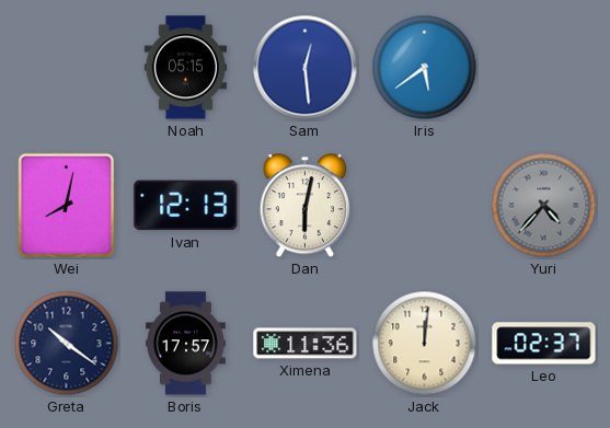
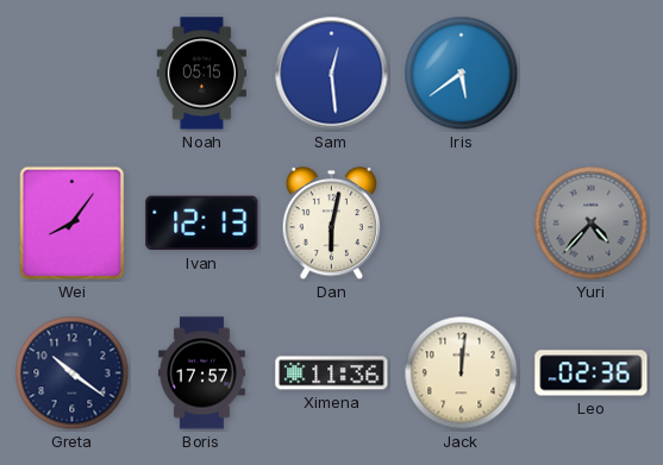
Wei: 8:02 -> 8:06 (73, 224)
Leo: 02:37 -> 02:36 (592, 373)
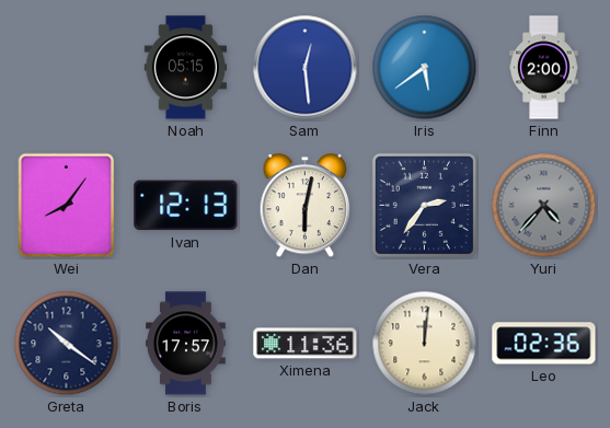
Finn: none -> 2:00 (544, 68)
Vera: none -> 2:36 (424, 205)
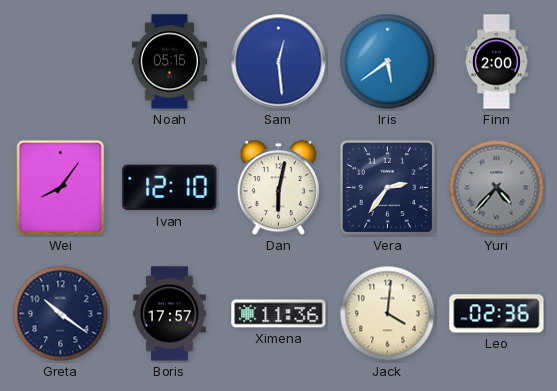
Ivan: 12:13 -> 12:10 (170, 188)
Jack: 12:01 -> 4:01 (388, 314)
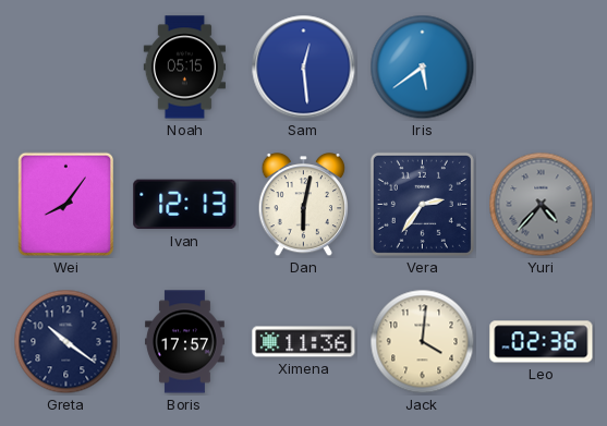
Finn: 2:00 -> none (497, 62)
Ivan: 12:10 -> 12:13 (185, 205)
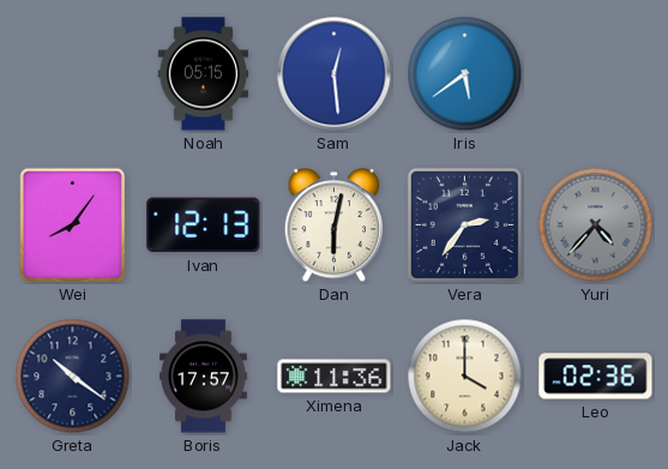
Jack: 4:01 -> 4:00 (465, 377)
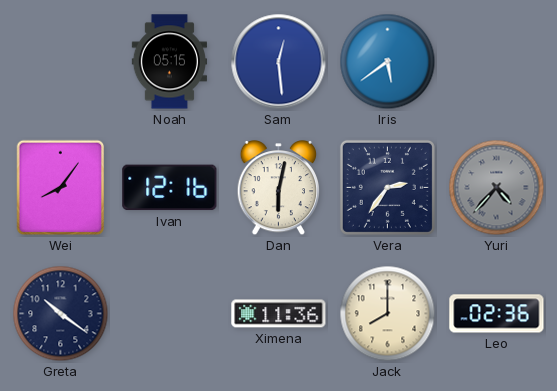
Ivan: 12:13 -> 12:16 (170, 188)
Boris: 17:57 -> none (204, 377)
Jack: 4:00 -> 8:00 (388, 314)
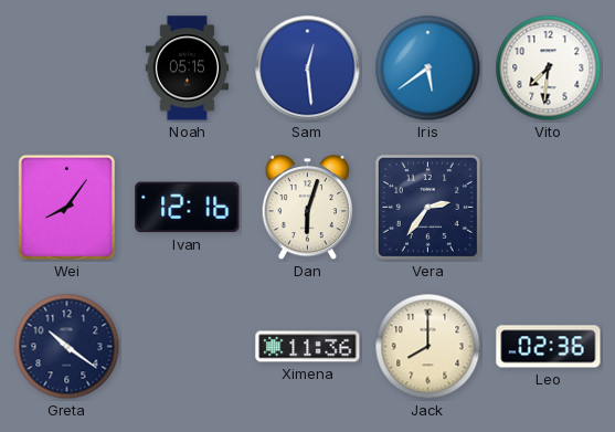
Vito: none -> 7:31 (549, 69)
Dan: 6:02 -> 6:03 (308, 209)
Yuri: 4:37 -> none (497, 188)
